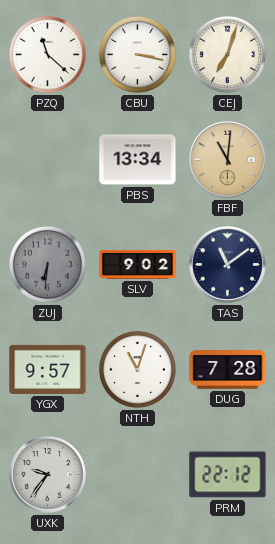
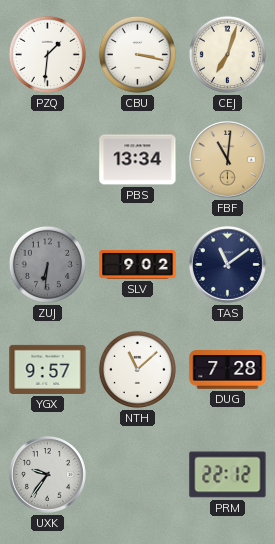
PZQ: 11:22 -> 1:31 (47, 54)
NTH: 11:03 -> 11:08 (137, 369)
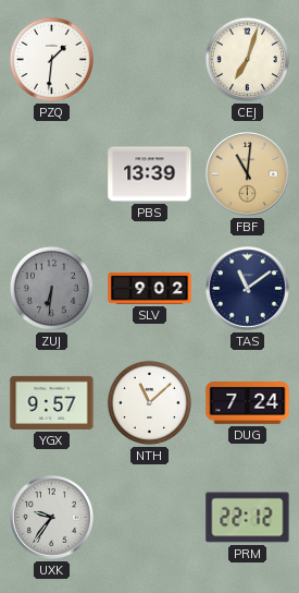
CBU: 3:17 -> none (137, 54)
PBS: 13:34 -> 13:39 (150, 174)
DUG: 7:28 -> 7:24 (248, 403)
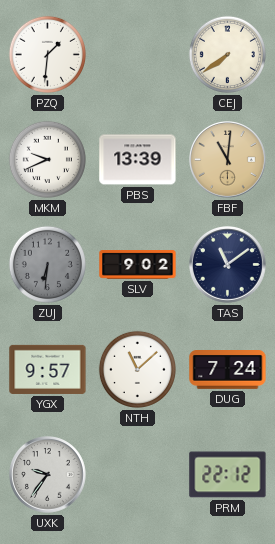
CEJ: 7:03 -> 7:39 (227, 54)
MKM: none -> 9:41 (47, 159)
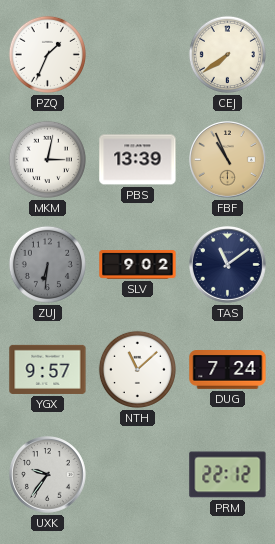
PZQ: 1:31 -> 1:34 (47, 54)
MKM: 9:41 -> 3:02 (47, 159)
FBF: 11:01 -> 10:56 (228, 160)
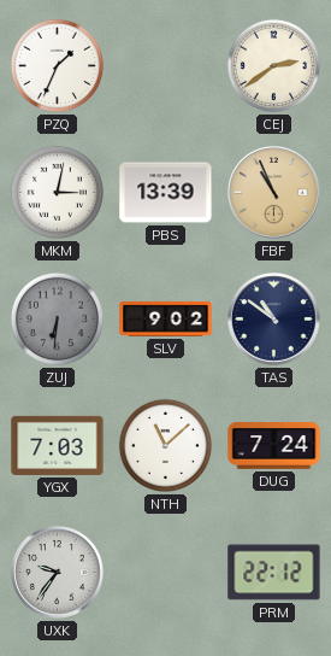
CEJ: 7:39 -> 2:39 (273, 65)
TAS: 11:09 -> 10:51 (274, 320)
YGX: 9:57 -> 7:03 (58, 445)
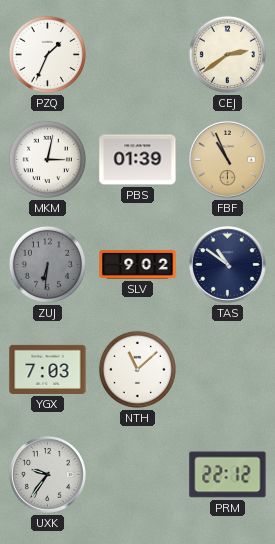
PBS: 13:39 -> 01:39 (138, 160)
DUG: 7:24 -> none (274, 446)
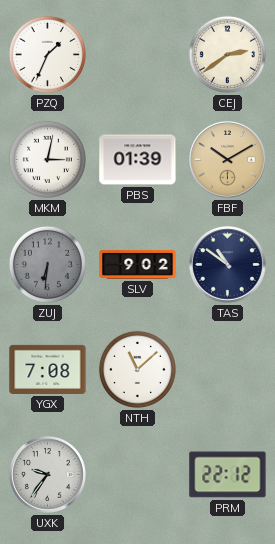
FBF: 10:56 -> 10:10 (228, 160)
YGX: 7:03 -> 7:08 (48, 369)
